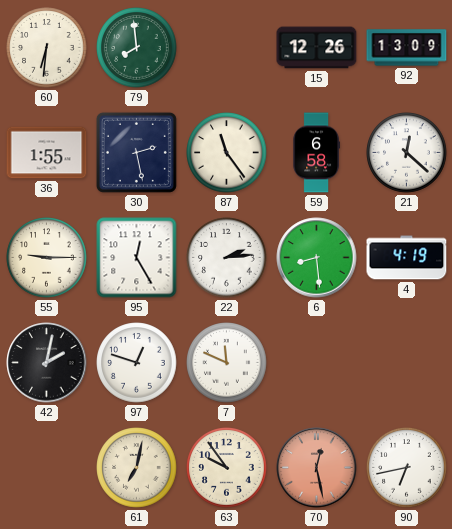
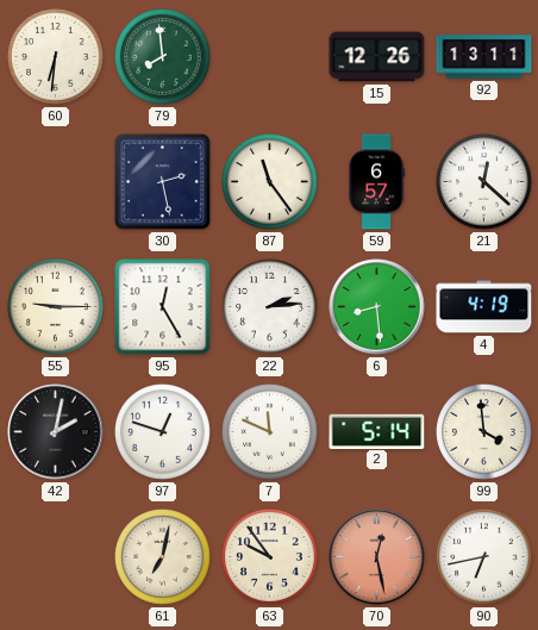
92: 13:09 -> 13:11 (484, 57)
36: 1:55 -> none (47, 153)
59: 6:58 -> 6:57 (376, 182)
2: none -> 5:14 (377, 431)
99: none -> 3:59 (484, 432)
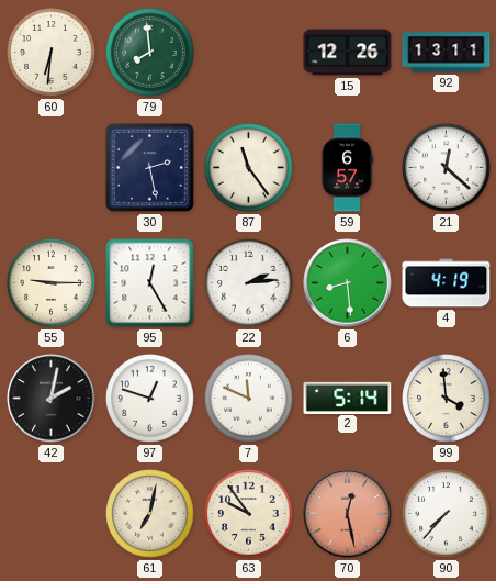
90: 6:43 -> 7:37 (447, 514)
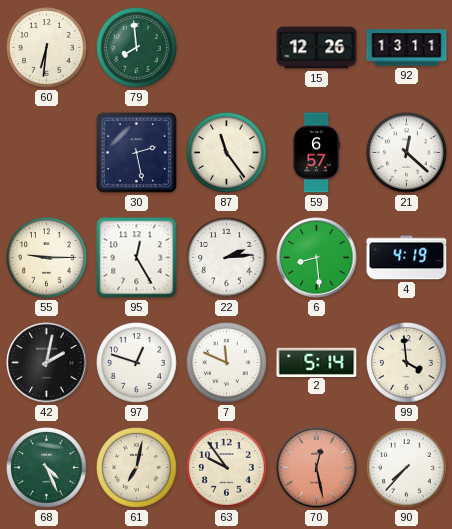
68: none -> 4:26 (47, 468)
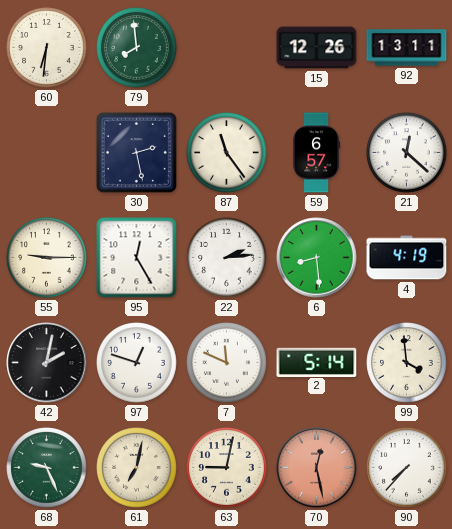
68: 4:26 -> 9:26 (47, 468)
63: 9:54 -> 9:02 (227, 468)
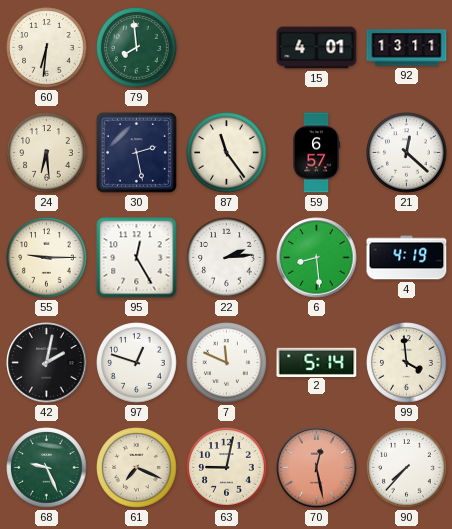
15: 12:26 -> 4:01 (317, 48)
24: none -> 6:29 (47, 153)
61: 7:02 -> 7:19 (137, 468)
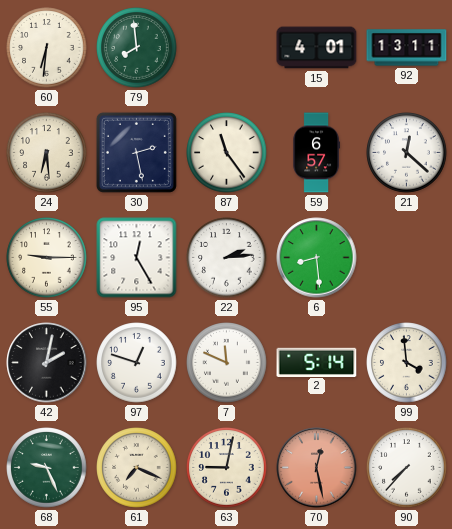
4: 4:19 -> none (407, 258)
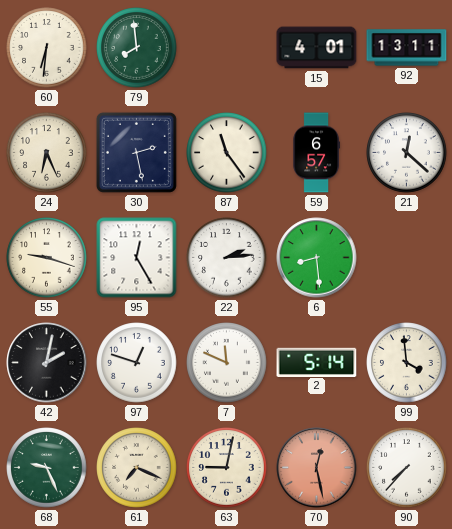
24: 6:29 -> 6:26 (47, 153)
55: 9:15 -> 9:18 (47, 258)
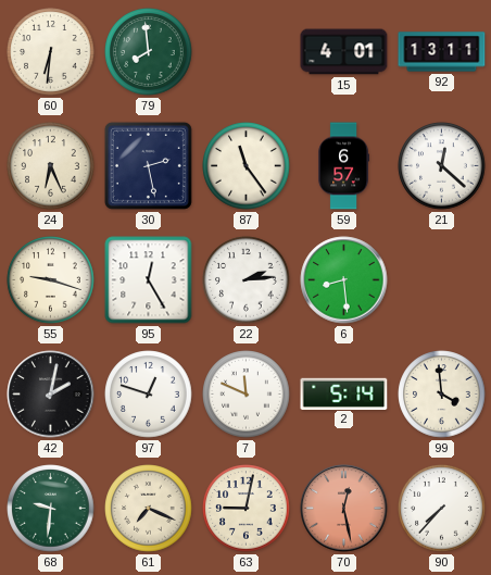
68: 9:26 -> 9:31 (51, 509)
